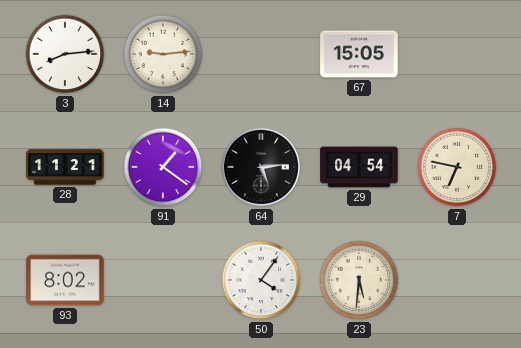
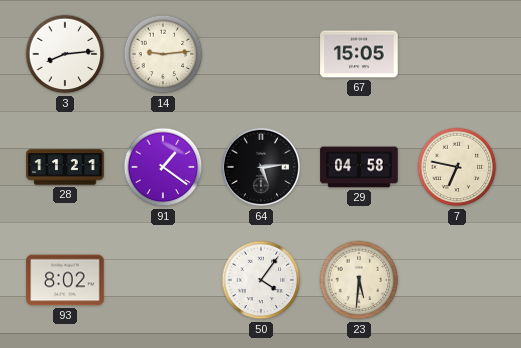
29: 04:54 -> 04:58 (359, 167)
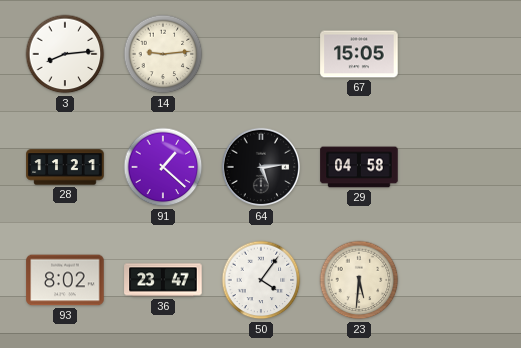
91: 1:21 -> 1:22 (163, 167)
7: 6:47 -> none (457, 167)
36: none -> 23:47 (163, 280)
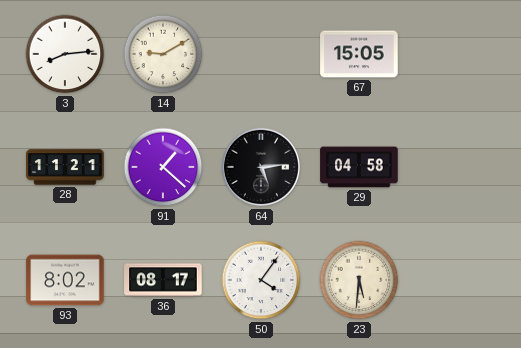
14: 9:14 -> 9:10 (163, 54)
36: 23:47 -> 08:17 (163, 280)
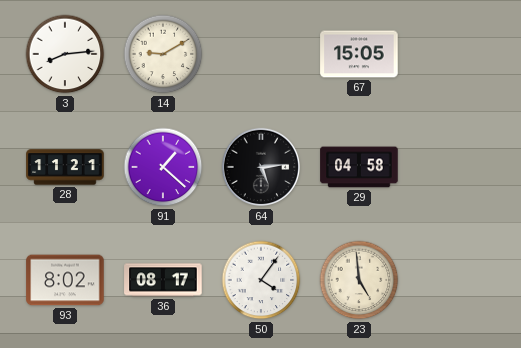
23: 5:31 -> 4:59 (359, 280)
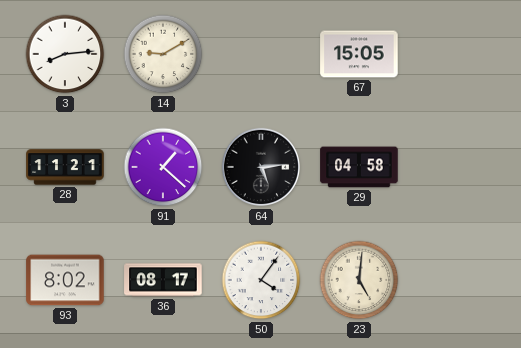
23: 4:59 -> 5:01 (359, 280)
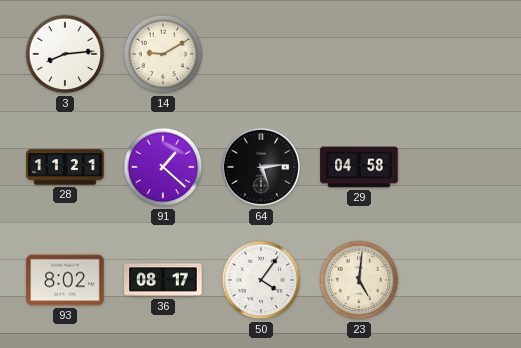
67: 15:05 -> none (359, 54)
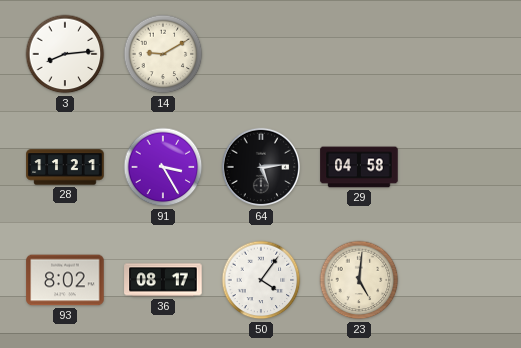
91: 1:22 -> 3:25 (163, 167)
